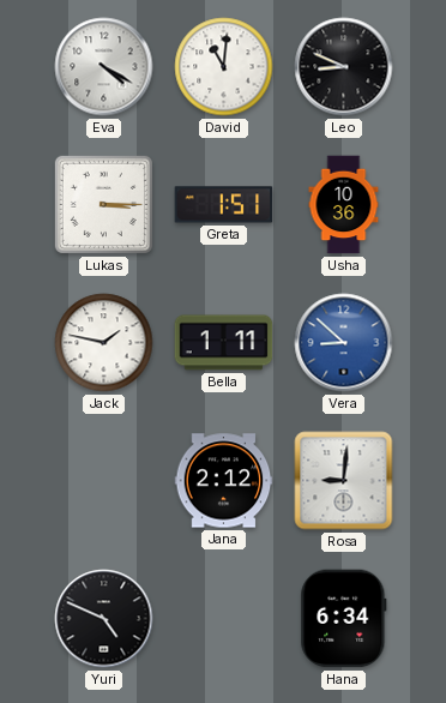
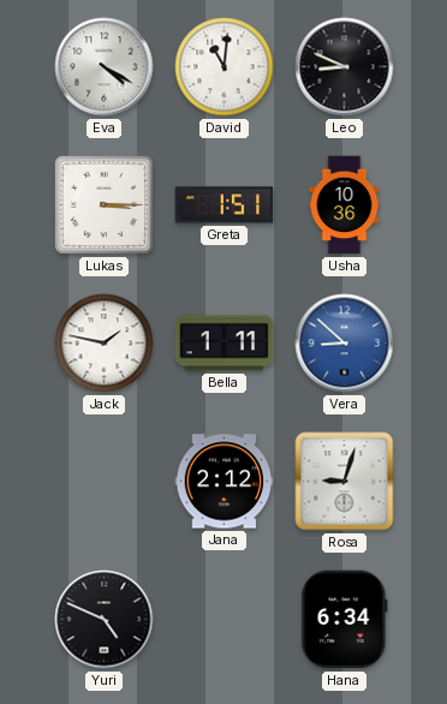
Rosa: 9:01 -> 9:03 (345, 482)
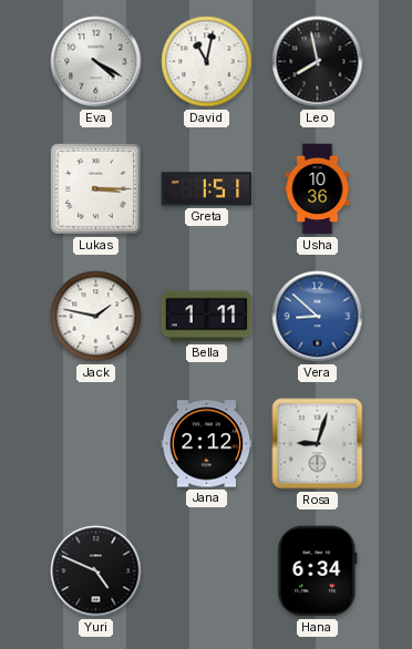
David: 11:01 -> 11:02 (207, 62)
Leo: 8:49 -> 7:58 (318, 62)
